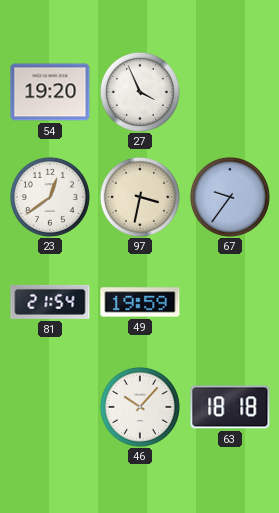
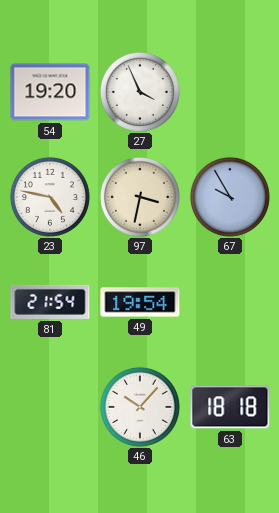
23: 12:39 -> 4:47 (50, 197)
67: 9:36 -> 9:55 (230, 197)
49: 19:59 -> 19:54 (140, 302)
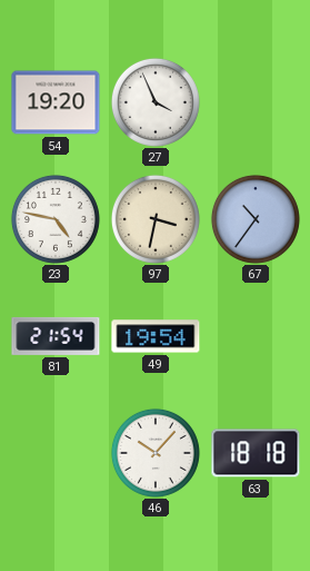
67: 9:55 -> 10:36 (256, 219)
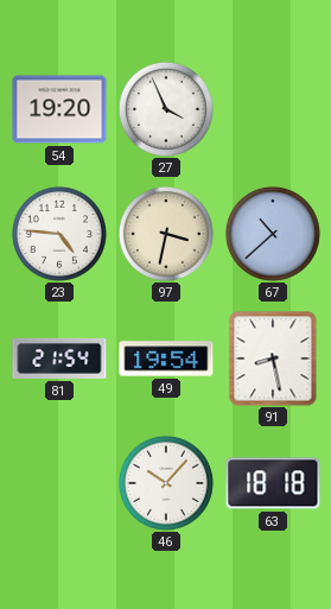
23: 4:47 -> 4:46 (59, 234)
67: 10:36 -> 10:38 (273, 234)
91: none -> 8:28 (273, 359)
